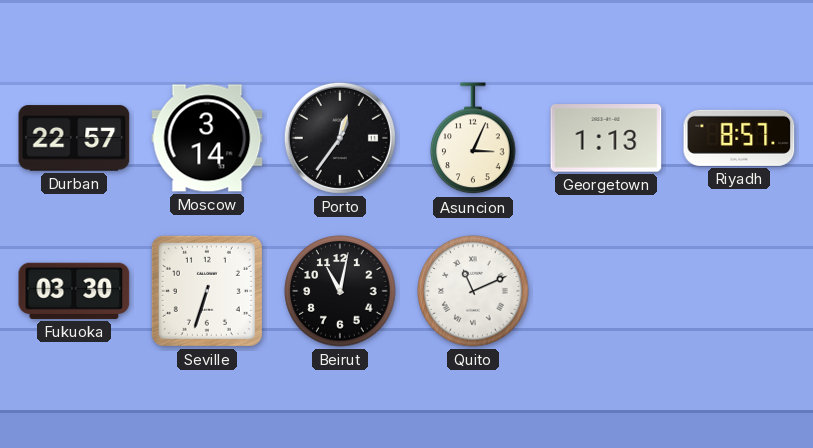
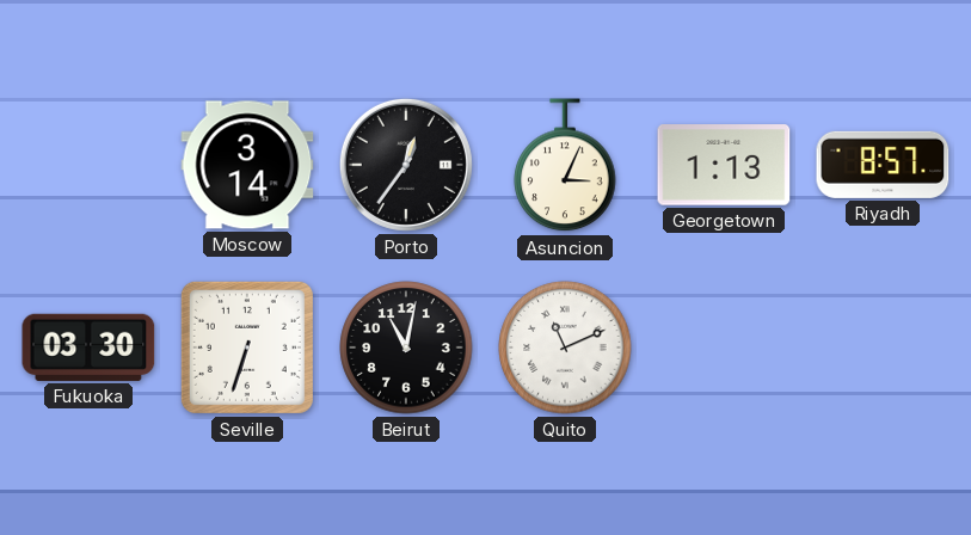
Durban: 22:57 -> none (74, 138)
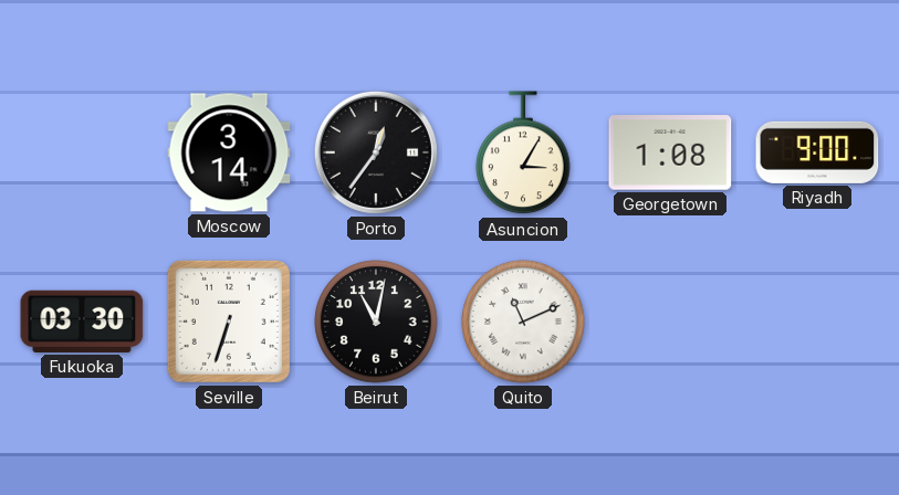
Asuncion: 3:04 -> 3:05 (523, 154)
Georgetown: 1:13 -> 1:08 (670, 152)
Riyadh: 8:57 -> 9:00 (817, 152)
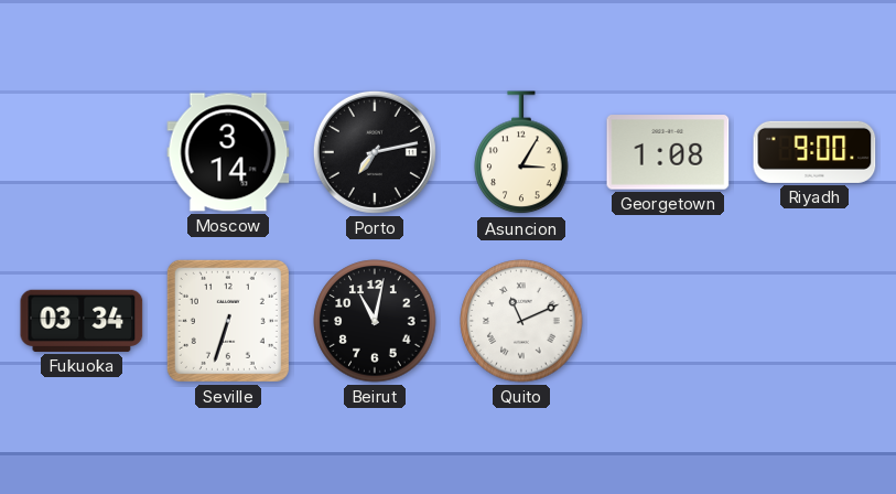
Porto: 12:36 -> 7:13 (375, 152)
Fukuoka: 03:30 -> 03:34 (82, 321)
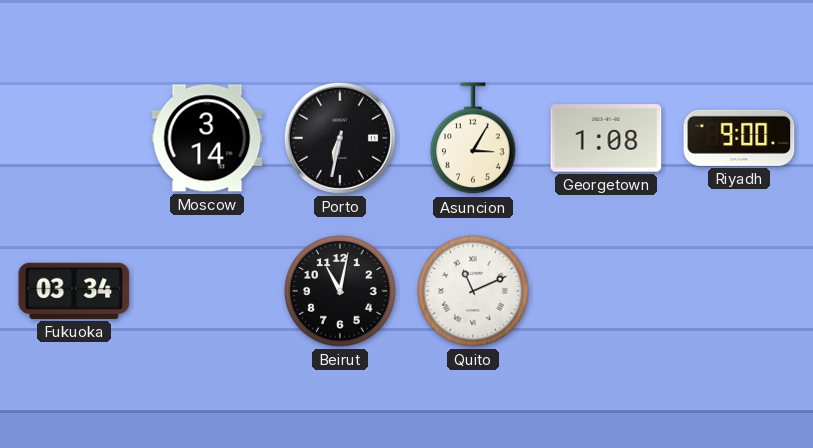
Porto: 7:13 -> 6:32 (340, 138)
Seville: 6:33 -> none (228, 321)
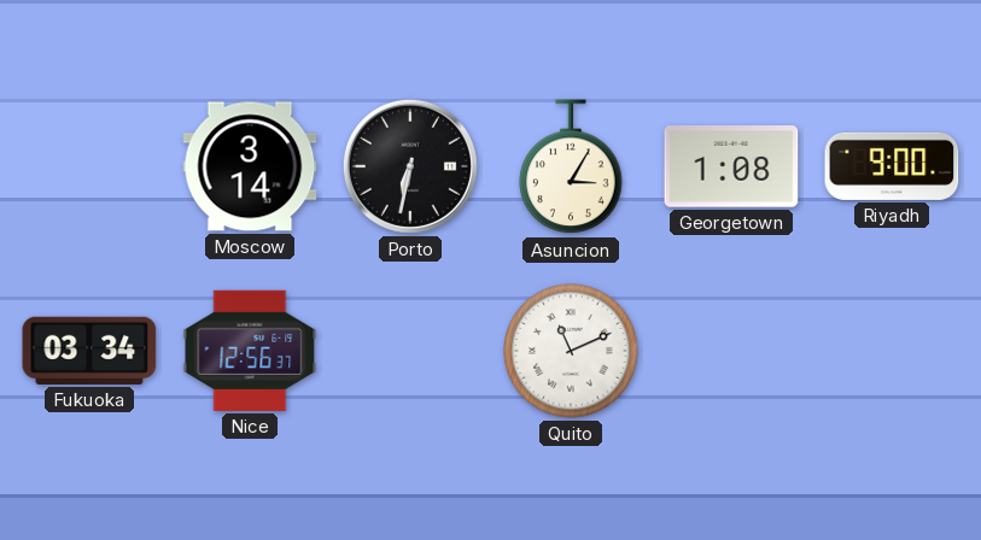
Nice: none -> 12:56 (250, 351)
Beirut: 11:02 -> none (340, 291)
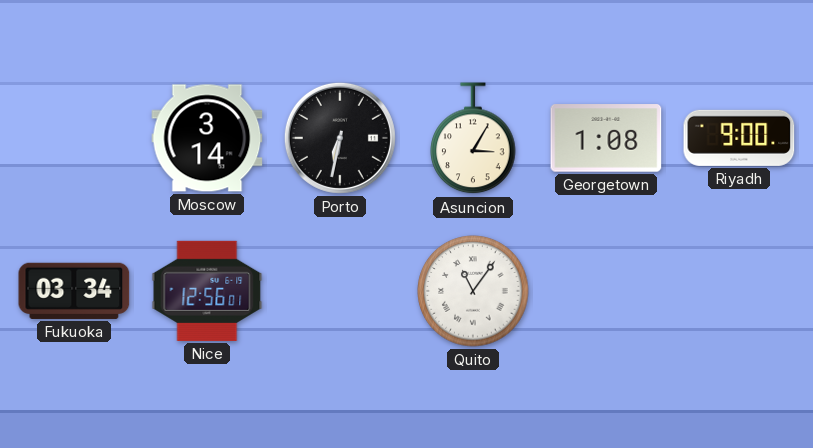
Nice: 12:56:37 -> 12:56:01 (207, 291)
Quito: 11:11 -> 11:06 (473, 291)
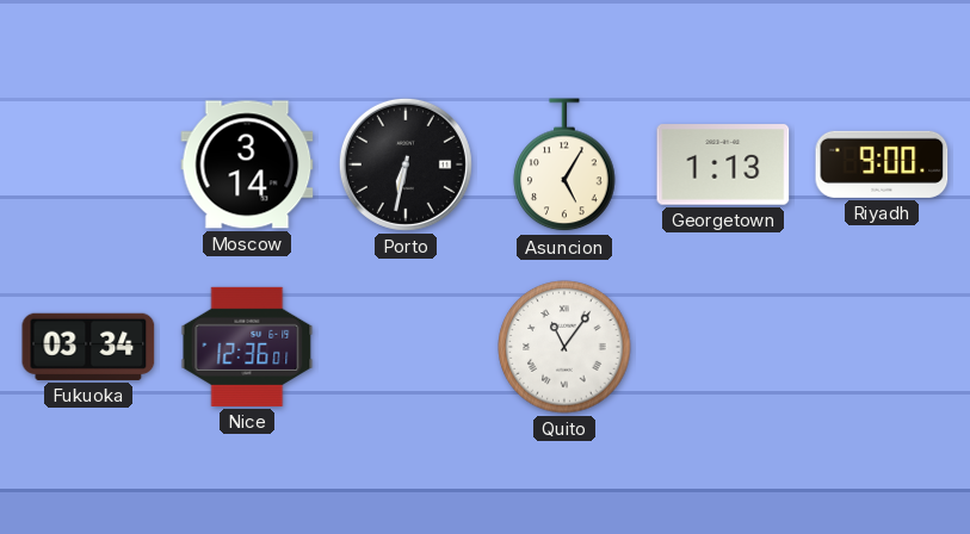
Asuncion: 3:05 -> 5:05 (564, 166)
Georgetown: 1:08 -> 1:13 (723, 164)
Nice: 12:56 -> 12:36 (247, 347)
